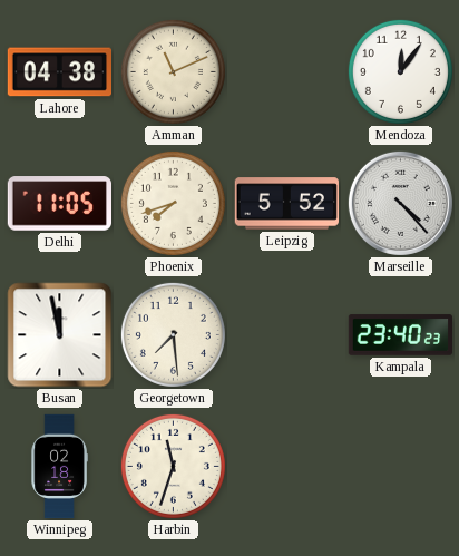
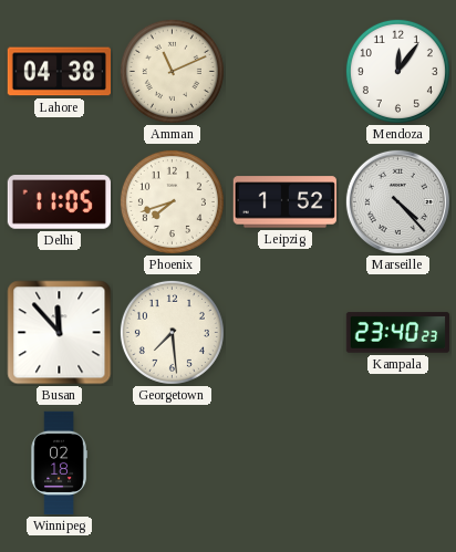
Leipzig: 5:52 -> 1:52 (284, 202)
Busan: 11:58 -> 11:53 (60, 333)
Harbin: 11:33 -> none (173, 466)
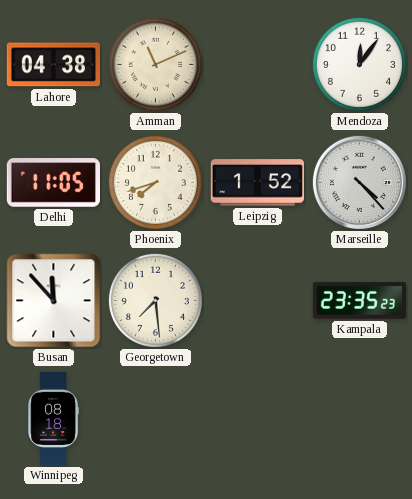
Kampala: 23:40 -> 23:35 (359, 301)
Winnipeg: 02:18 -> 08:18 (53, 419)
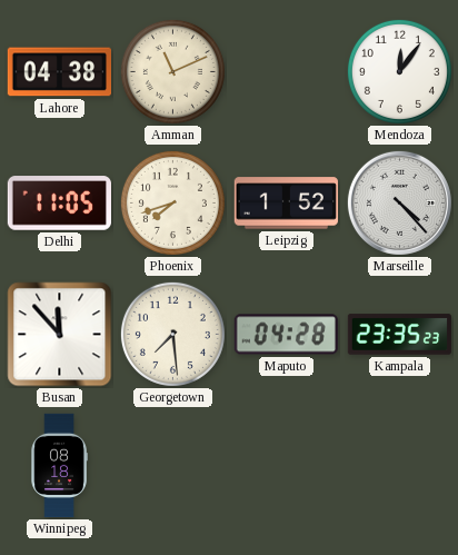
Maputo: none -> 04:28 (286, 335)
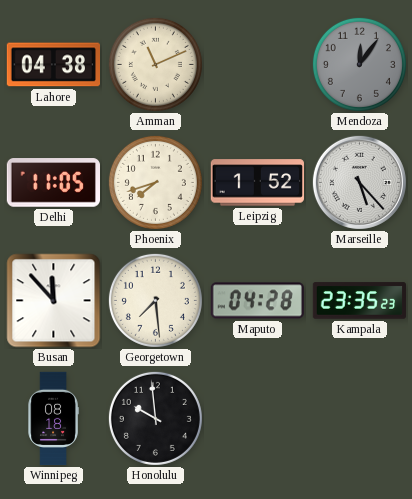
Mendoza dial: white -> grey (359, 64)
Marseille: 4:23 -> 5:23 (359, 182)
Honolulu: none -> 9:59 (155, 418)
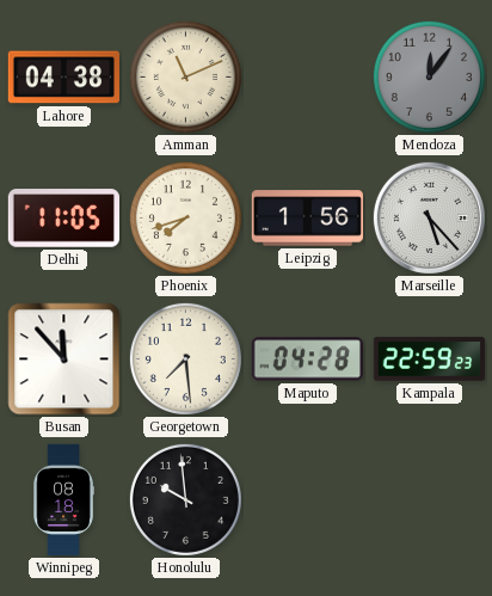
Leipzig: 1:52 -> 1:56 (307, 219)
Kampala: 23:35 -> 22:59 (429, 360)
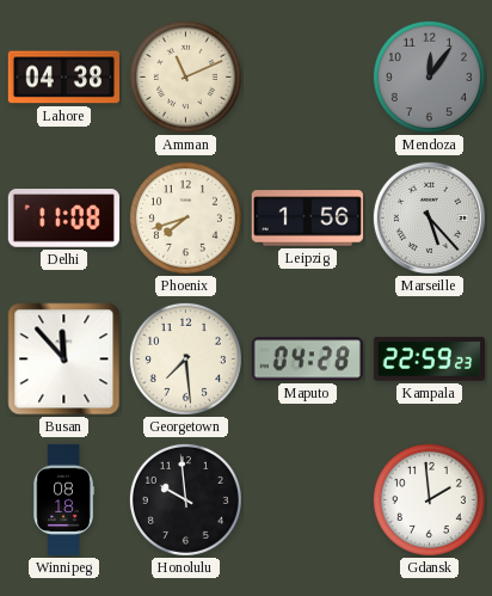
Delhi: 11:05 -> 11:08 (63, 219)
Gdansk: none -> 1:59 (429, 499)
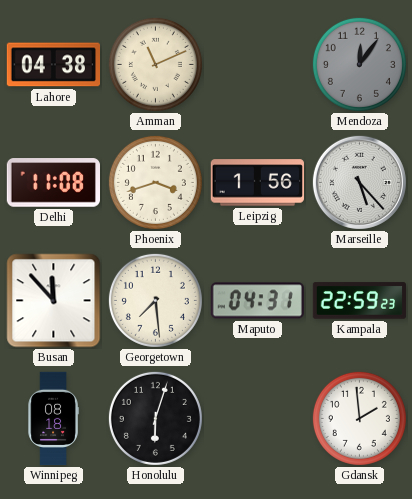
Phoenix: 7:42 -> 3:42 (155, 182)
Maputo: 04:28 -> 04:31 (257, 301)
Honolulu: 9:59 -> 6:03 (155, 418)
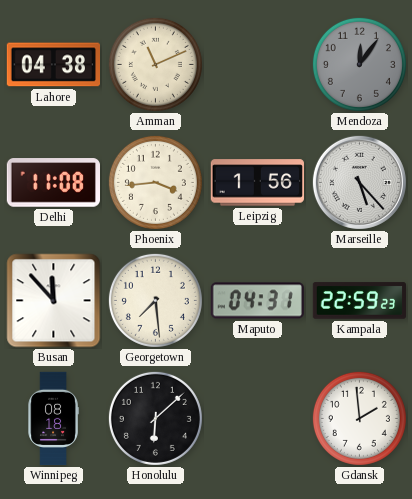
Phoenix: 3:42 -> 3:44 (155, 182)
Honolulu: 6:03 -> 6:08 (155, 418)
